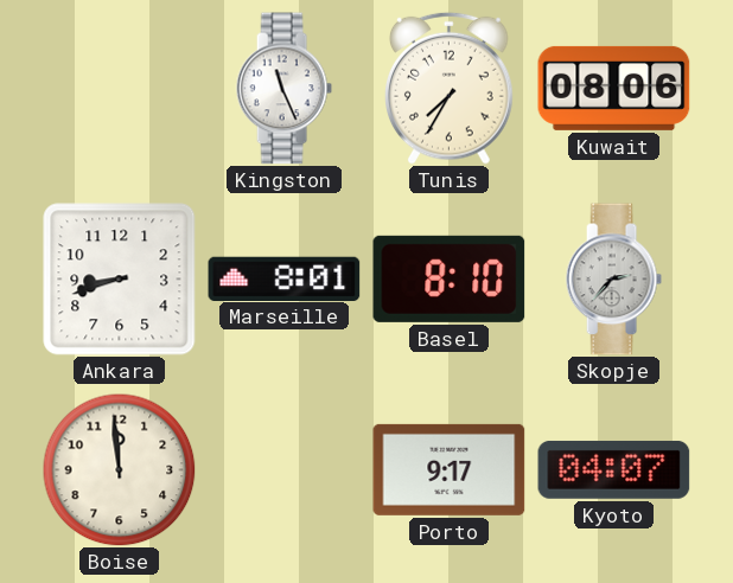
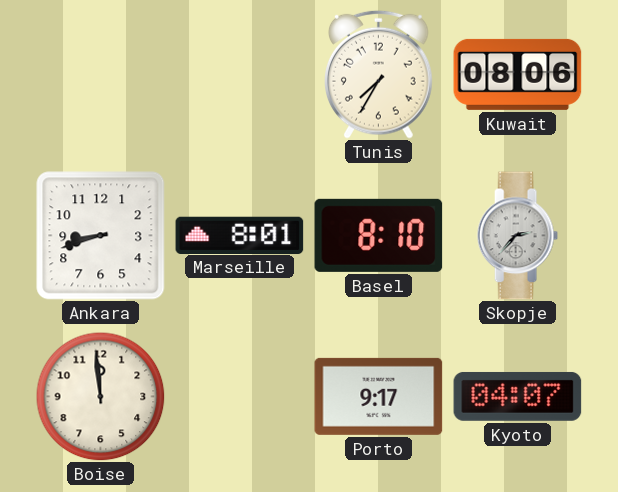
Kingston: 11:26 -> none (283, 89)
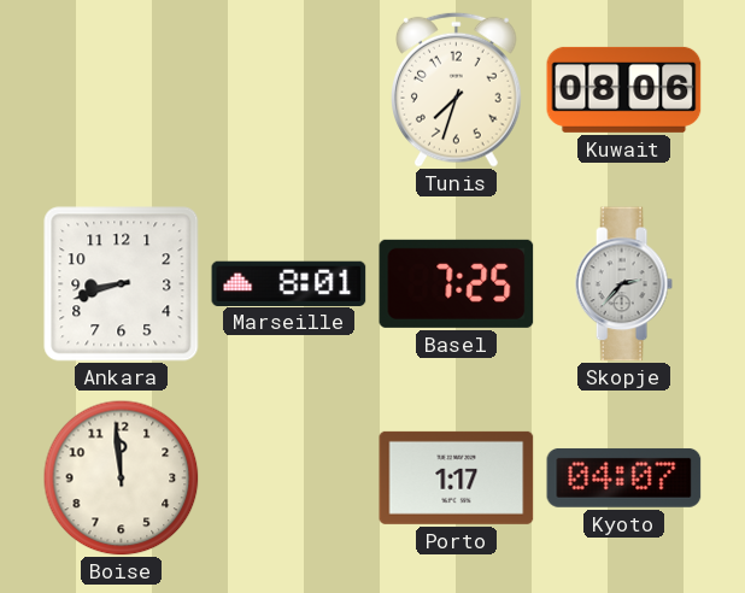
Tunis: 7:35 -> 7:33 (457, 89)
Basel: 8:10 -> 7:25 (457, 283)
Porto: 9:17 -> 1:17 (457, 477)
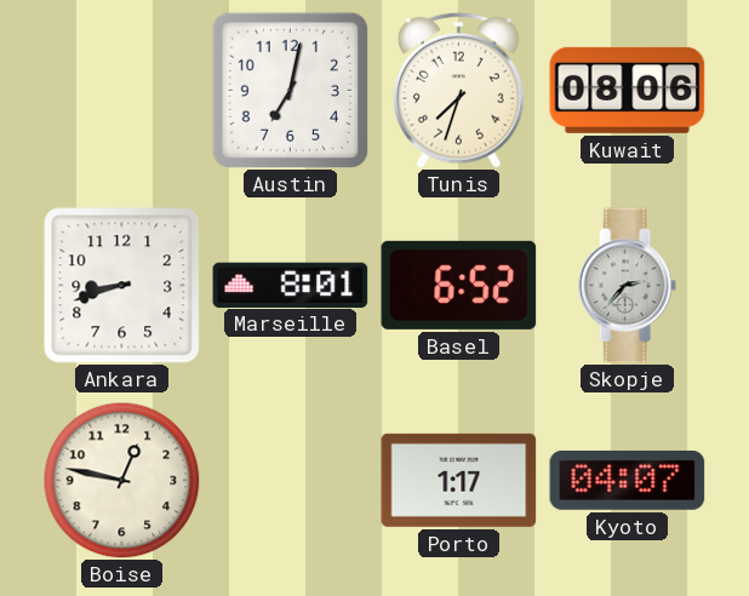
Austin: none -> 7:02 (290, 90)
Basel: 7:25 -> 6:52 (459, 285)
Boise: 11:59 -> 12:47 (121, 480)
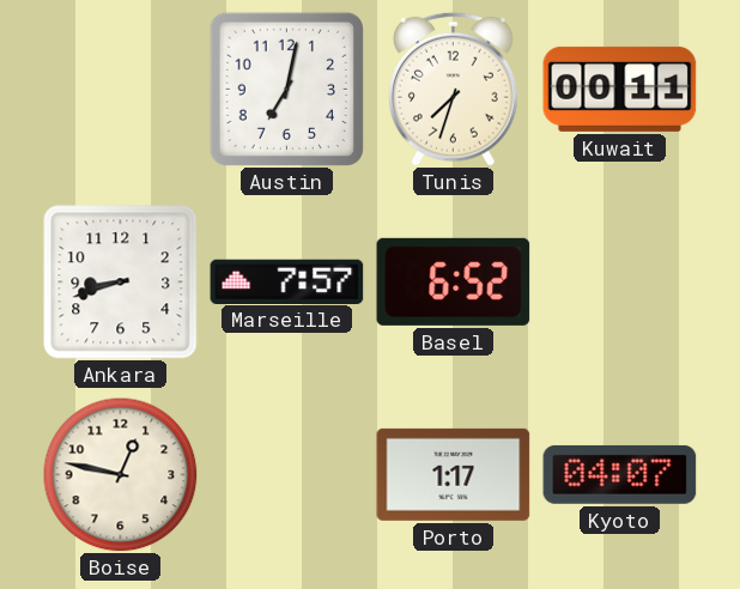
Kuwait: 08:06 -> 00:11 (620, 89)
Marseille: 8:01 -> 7:57 (287, 281)
Skopje: 2:37 -> none (627, 286)
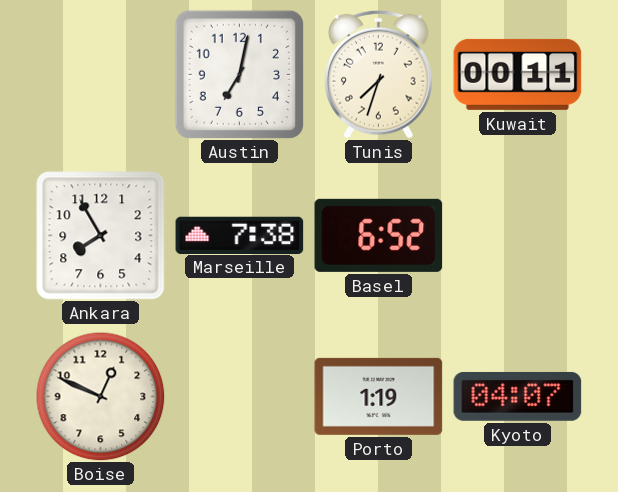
Ankara: 8:42 -> 7:55 (101, 236)
Marseille: 7:57 -> 7:38 (240, 235)
Boise: 12:47 -> 12:49 (100, 396)
Porto: 1:17 -> 1:19 (379, 396)
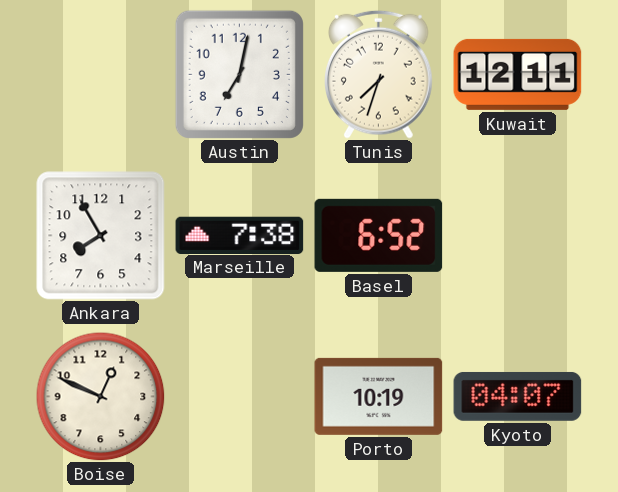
Kuwait: 00:11 -> 12:11 (518, 74)
Porto: 1:19 -> 10:19 (379, 396)
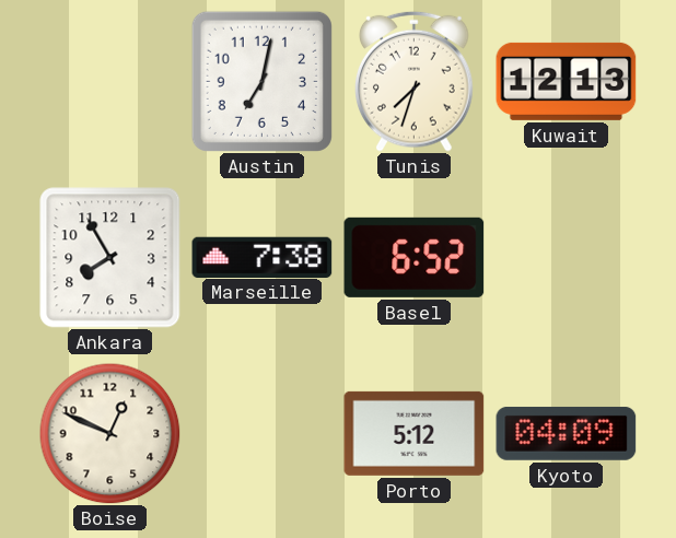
Kuwait: 12:11 -> 12:13 (567, 81)
Porto: 10:19 -> 5:12 (415, 433)
Kyoto: 04:07 -> 04:09 (567, 433)
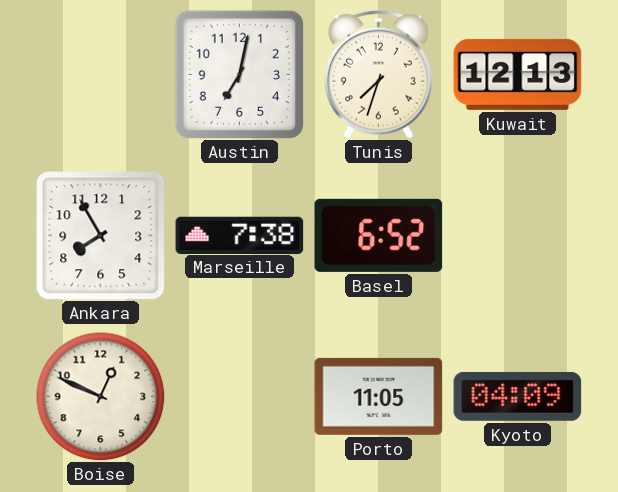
Porto: 5:12 -> 11:05 (379, 396)
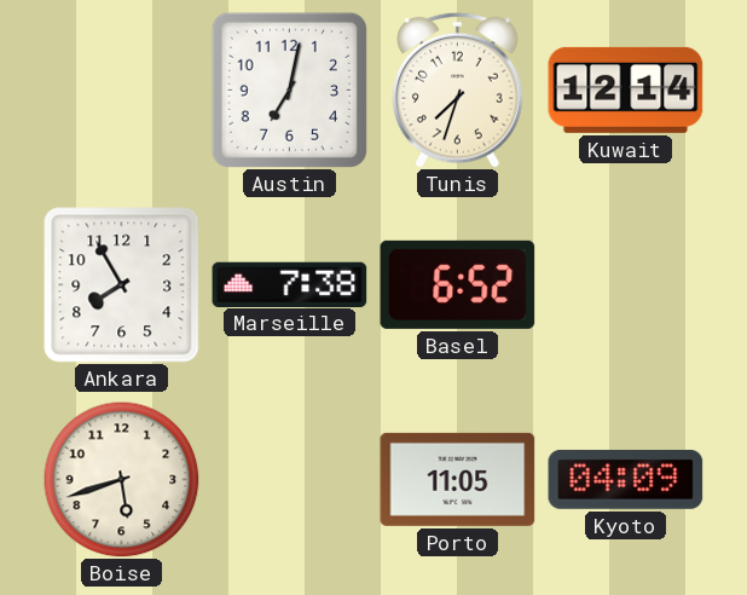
Kuwait: 12:13 -> 12:14 (626, 89)
Boise: 12:49 -> 5:42 (121, 479)
